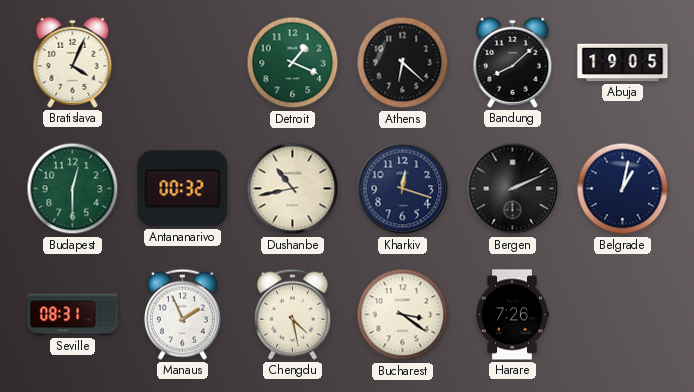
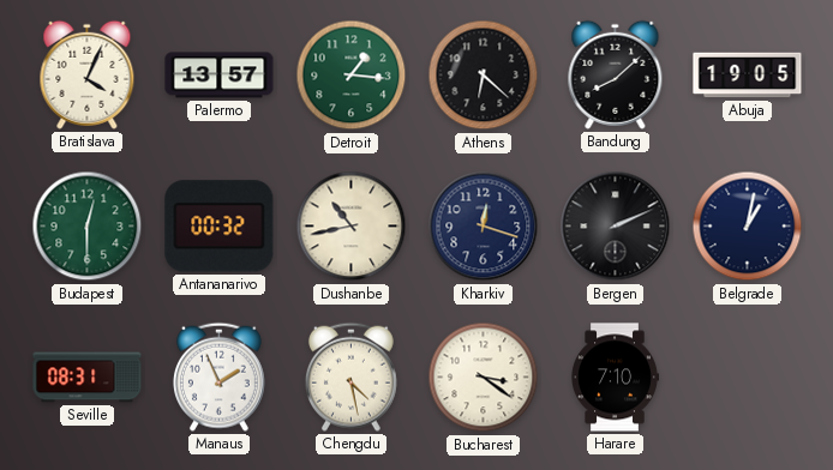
Palermo: none -> 13:57 (220, 76)
Detroit: 1:19 -> 1:16 (352, 76)
Harare: 7:26 -> 7:10 (615, 378)
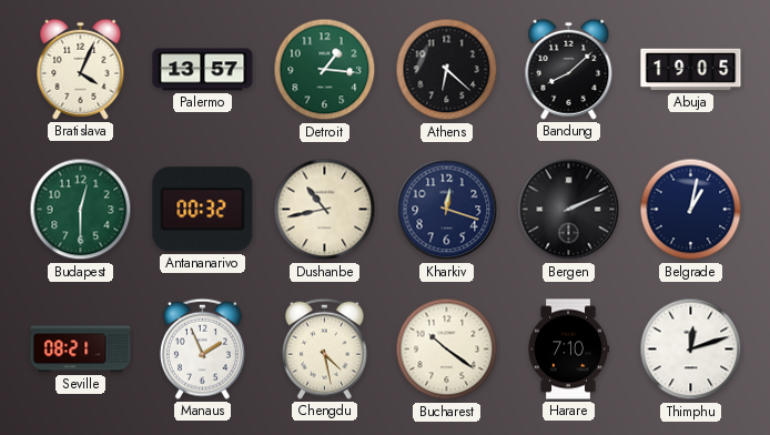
Seville: 08:31 -> 08:21 (81, 350)
Bucharest: 3:21 -> 10:21 (447, 350)
Thimphu: none -> 12:12 (691, 350)
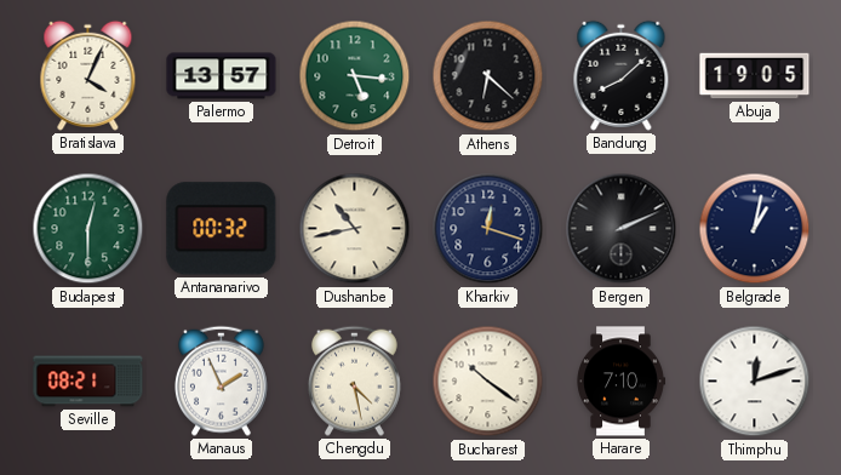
Detroit: 1:16 -> 5:16 (355, 76)
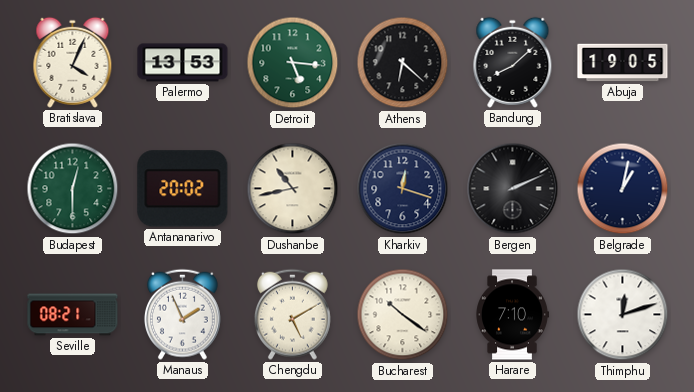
Palermo: 13:57 -> 13:53 (183, 63)
Antananarivo: 00:32 -> 20:02 (183, 189)
Chengdu: 4:28 -> 5:10 (292, 314)
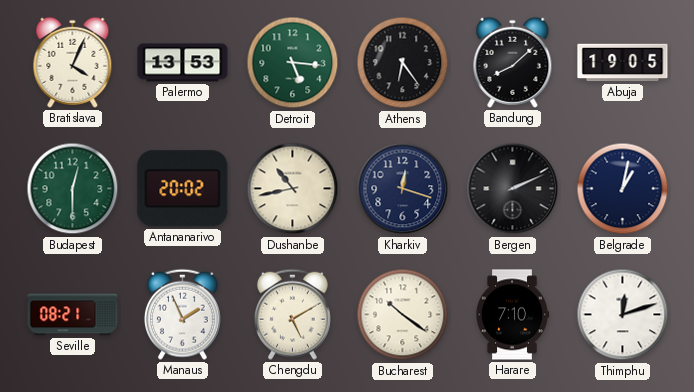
Athens: 6:22 -> 6:24 (403, 63)
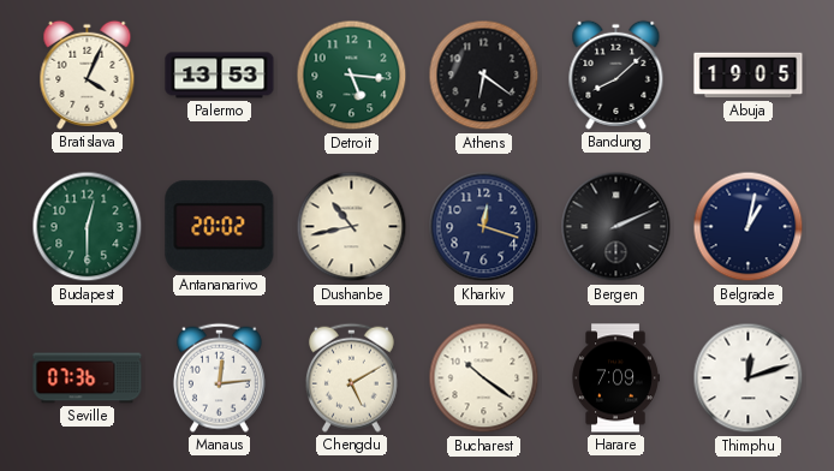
Athens: 6:24 -> 6:21 (484, 76)
Seville: 08:21 -> 07:36 (88, 378)
Manaus: 1:56 -> 12:14 (219, 377)
Harare: 7:10 -> 7:09 (615, 378)
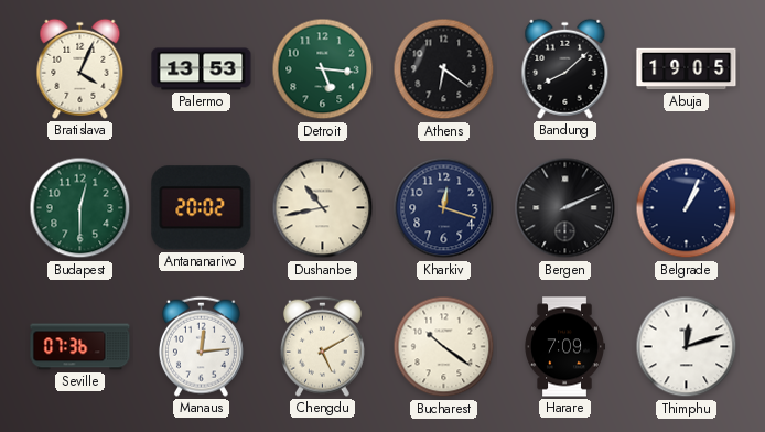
Belgrade: 1:02 -> 1:04 (687, 208)
